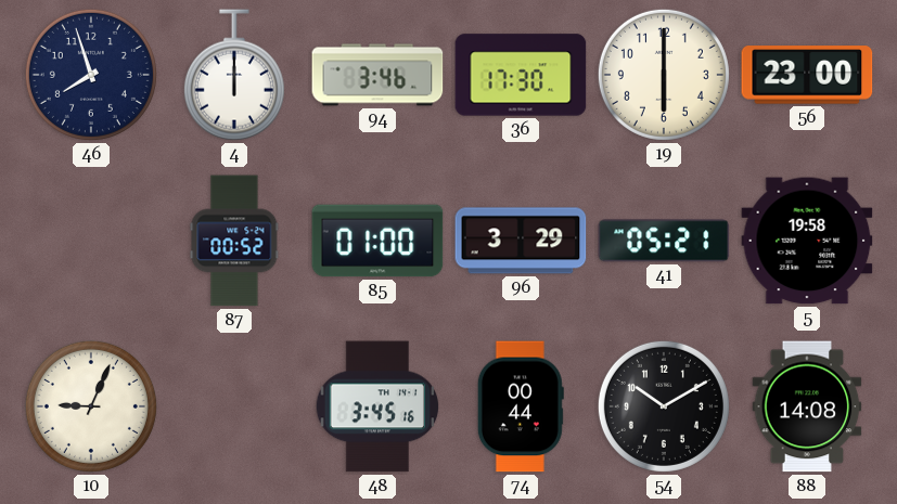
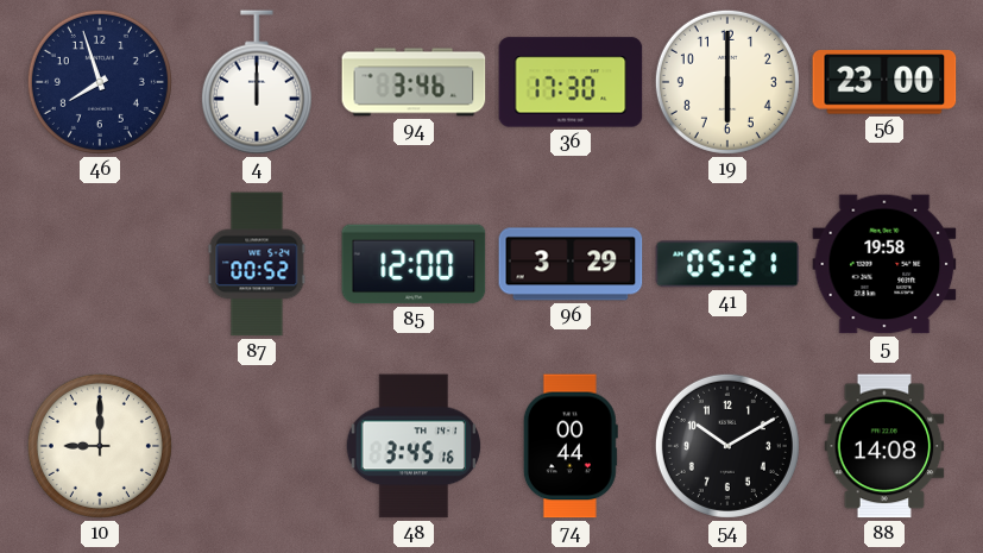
85: 01:00 -> 12:00 (414, 264)
10: 9:04 -> 9:00 (100, 446)
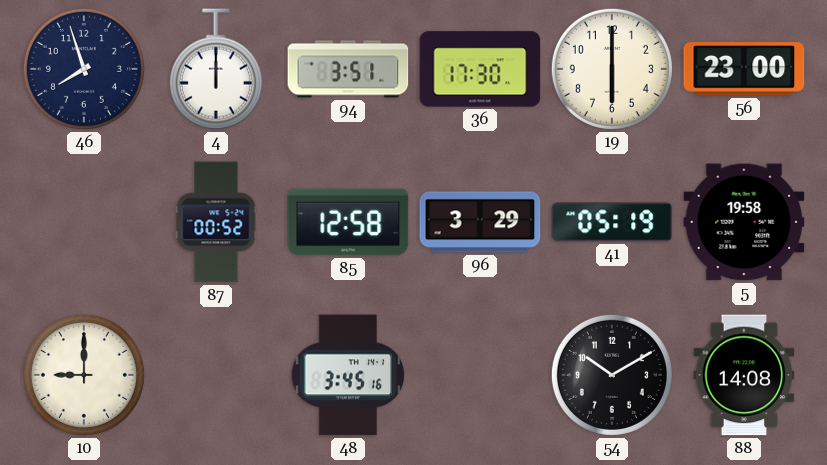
94: 3:46 -> 3:51 (348, 69)
85: 12:00 -> 12:58 (348, 222)
41: 05:21 -> 05:19 (612, 222)
74: 00:44 -> none (571, 446)
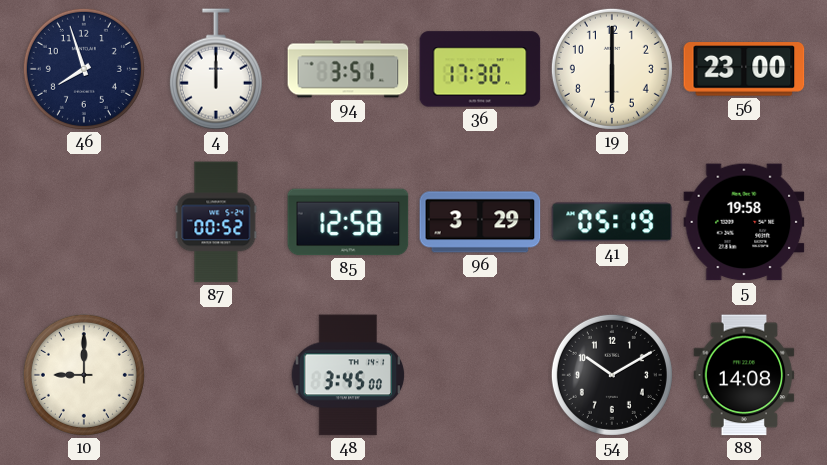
48: 3:45:16 -> 3:45:00 (348, 375)
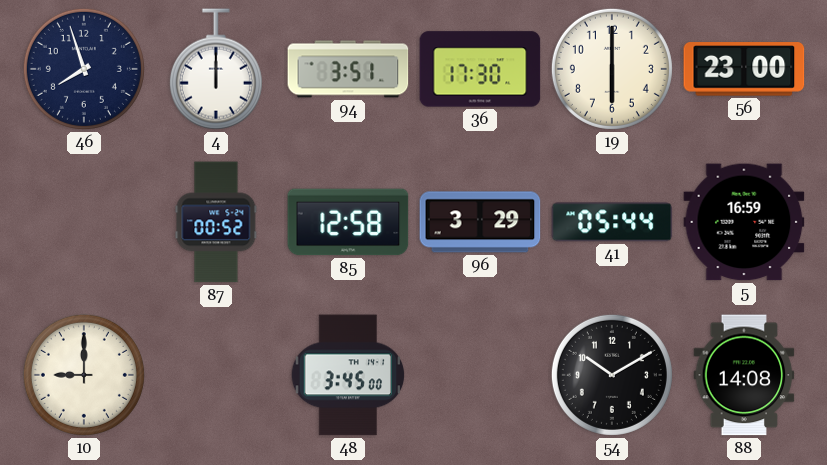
41: 05:19 -> 05:44 (612, 222)
5: 19:58 -> 16:59 (744, 222)
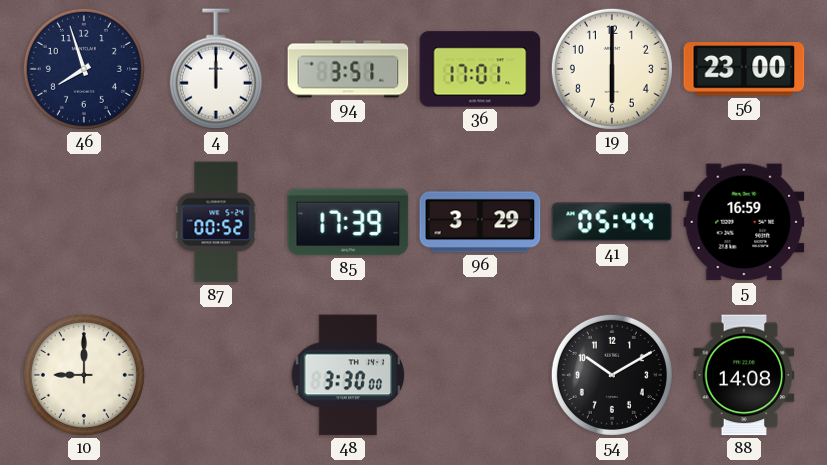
36: 17:30 -> 17:01 (480, 69)
85: 12:58 -> 17:39 (348, 222)
48: 3:45 -> 3:30 (348, 375)
